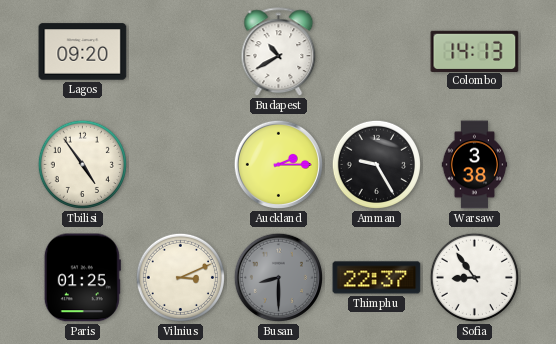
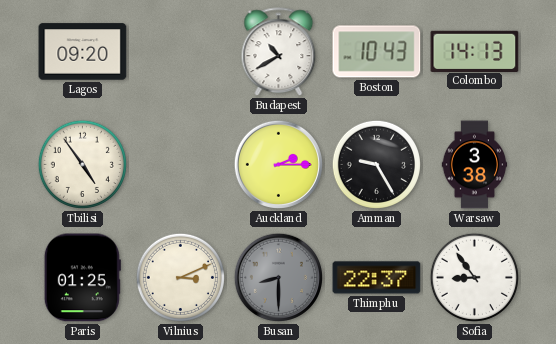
Boston: none -> 10:43 (377, 52)
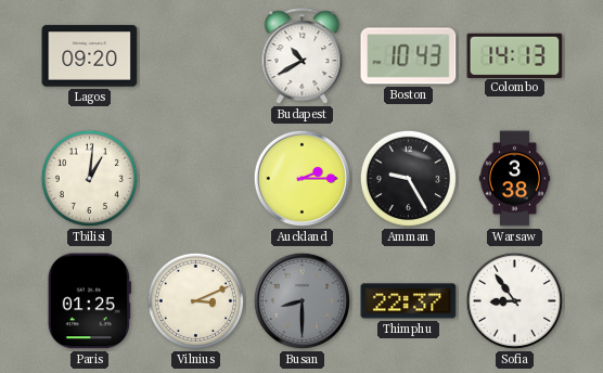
Tbilisi: 4:54 -> 1:01 (89, 178)
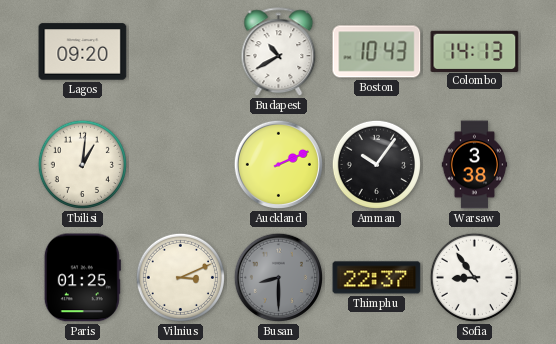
Auckland: 2:15 -> 2:11 (278, 164)
Amman: 9:25 -> 10:06 (376, 164)
